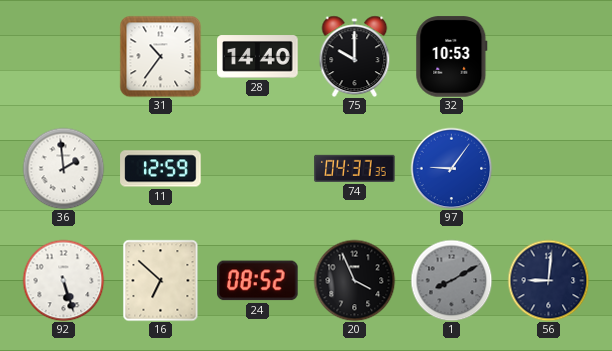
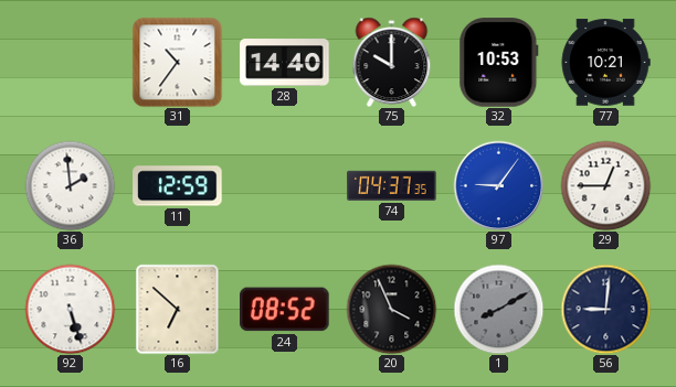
77: none -> 10:21 (605, 63)
29: none -> 12:45 (605, 185)
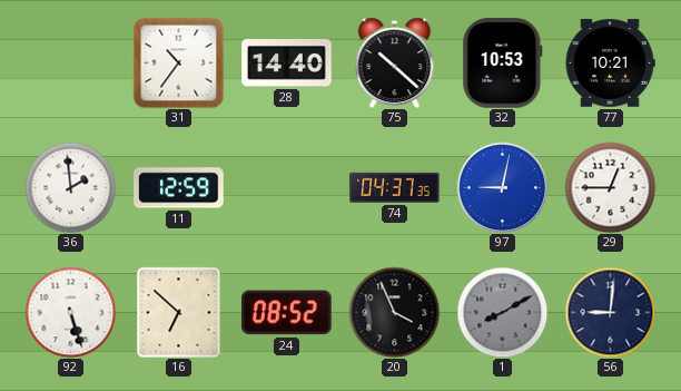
75: 10:00 -> 10:22 (395, 62)
97: 9:06 -> 9:02 (502, 187)
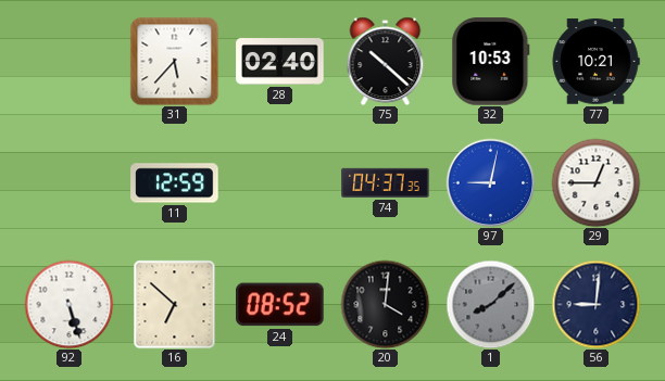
31: 10:36 -> 5:37 (174, 61)
28: 14:40 -> 02:40 (280, 62)
36: 1:59 -> none (70, 187)
20: 3:56 -> 4:01 (385, 304)
1: 8:10 -> 8:08 (490, 304)
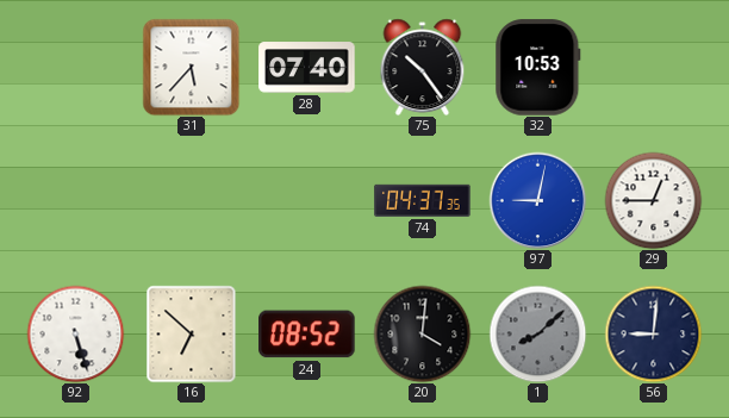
28: 02:40 -> 07:40 (307, 68)
75: 10:22 -> 10:24 (423, 67)
77: 10:21 -> none (595, 62)
11: 12:59 -> none (175, 183)
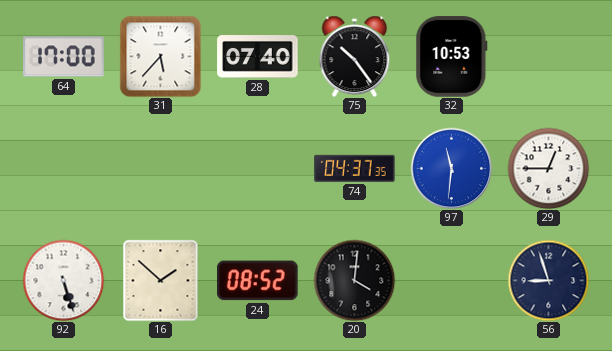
64: none -> 17:00 (64, 57)
97: 9:02 -> 11:31 (451, 168)
16: 6:52 -> 1:52 (161, 280)
1: 8:08 -> none (537, 333)
56: 9:01 -> 8:57 (548, 280)
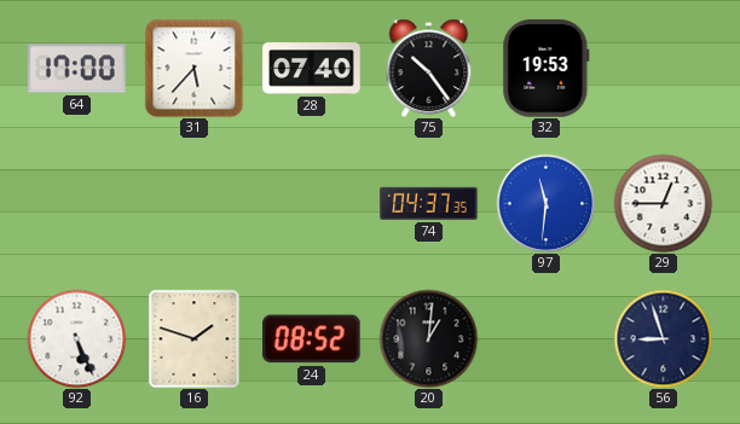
32: 10:53 -> 19:53 (547, 69)
92: 5:27 -> 5:26 (76, 338)
16: 1:52 -> 1:48 (195, 338)
20: 4:01 -> 1:01 (428, 338)
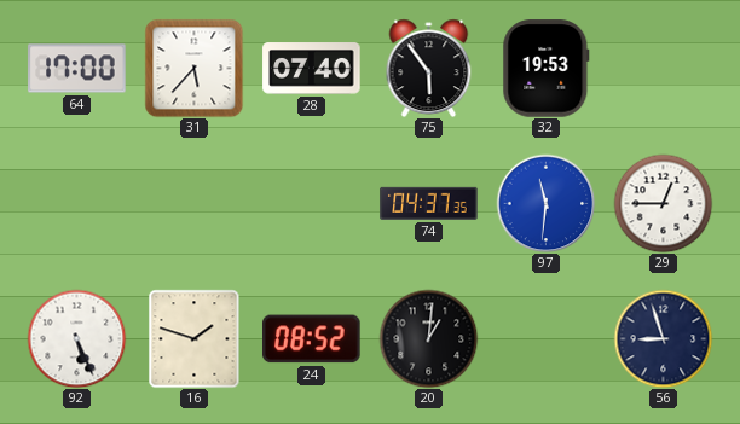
75: 10:24 -> 5:54 (429, 68)
